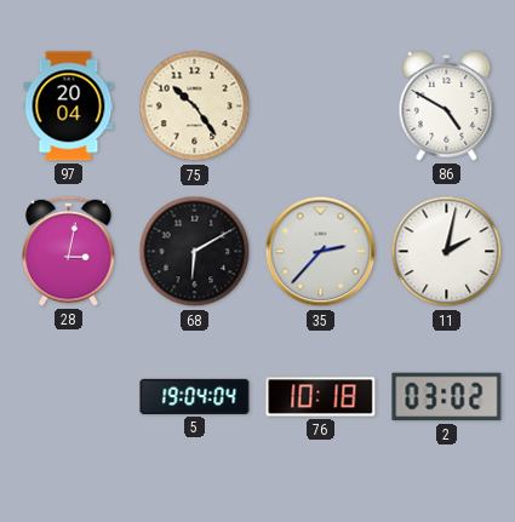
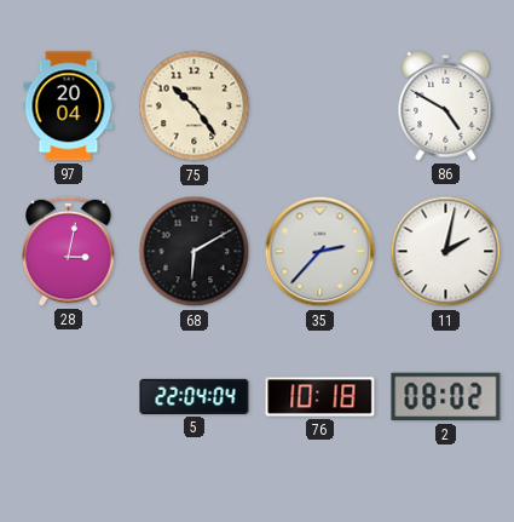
5: 19:04 -> 22:04 (195, 396)
2: 03:02 -> 08:02 (446, 397)
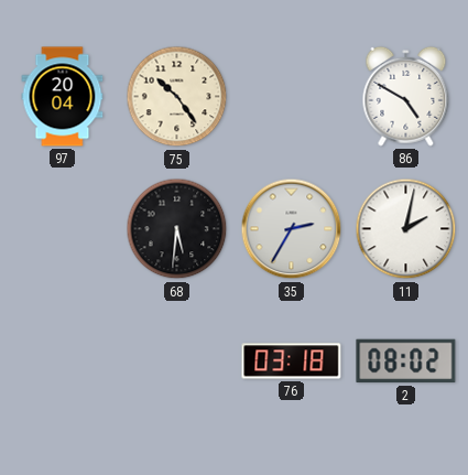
28: 3:02 -> none (69, 251)
68: 6:10 -> 5:31 (177, 229)
35: 2:37 -> 2:35 (292, 229)
5: 22:04 -> none (195, 396)
76: 10:18 -> 03:18 (292, 361)
